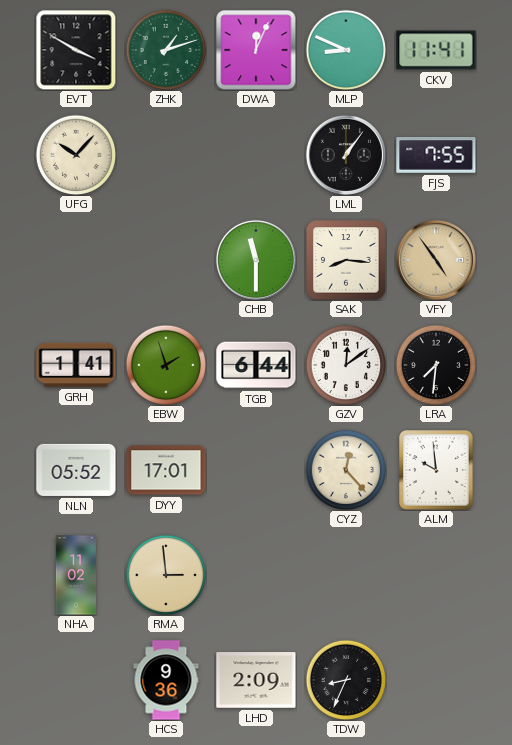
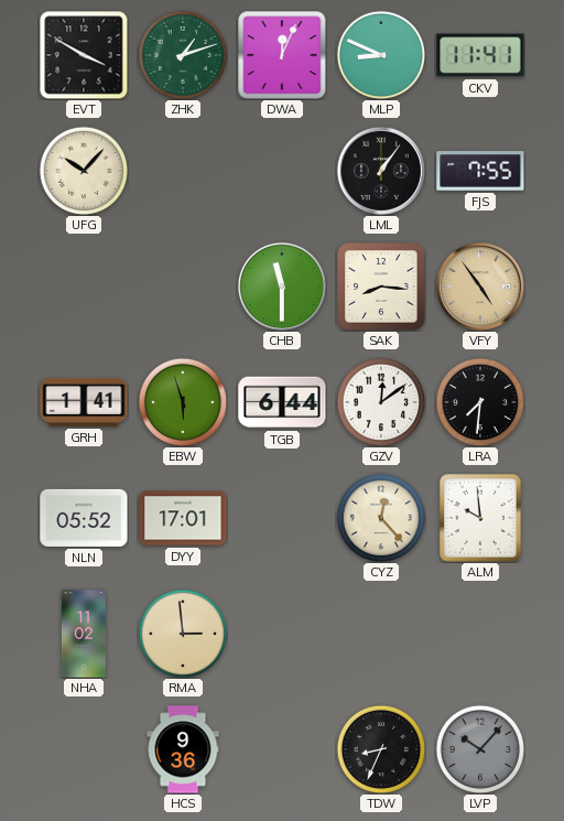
EBW: 1:57 -> 5:57 (183, 402)
LHD: 2:09 -> none (256, 680)
LVP: none -> 10:07 (480, 749)
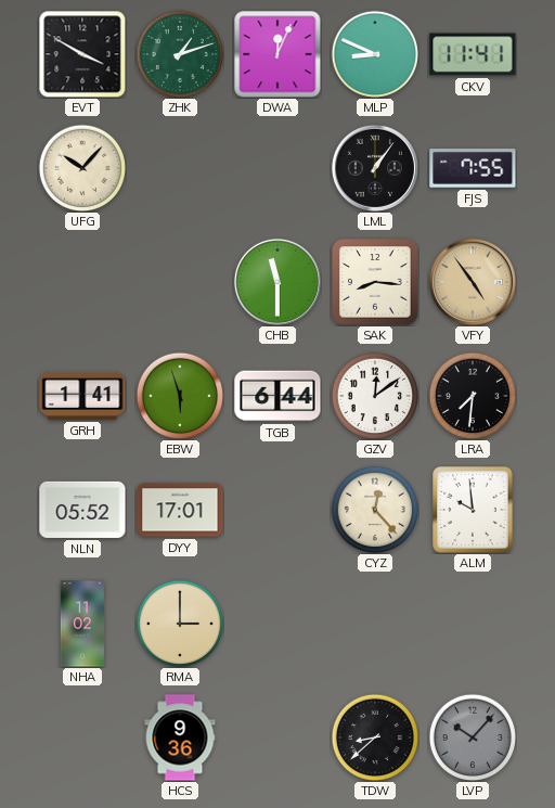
RMA: 2:59 -> 3:00 (180, 624)
TDW: 8:34 -> 8:38 (375, 738)
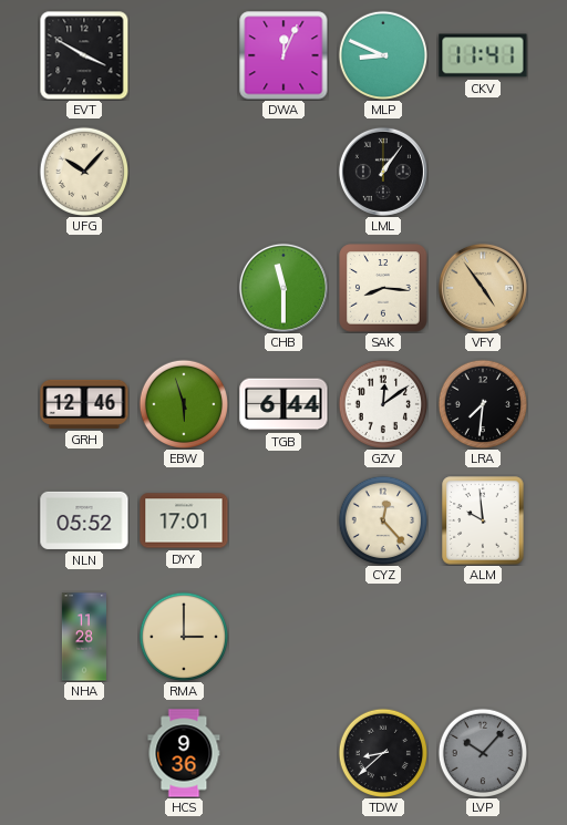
ZHK: 1:12 -> none (180, 54)
FJS: 7:55 -> none (473, 169)
GRH: 1:41 -> 12:46 (84, 404)
NHA: 11:02 -> 11:28 (83, 637)
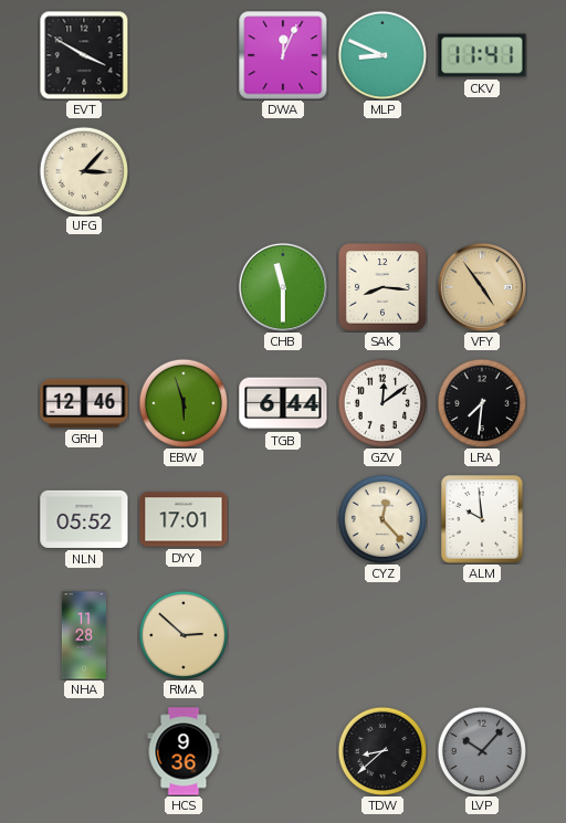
UFG: 10:07 -> 3:07 (84, 171)
LML: 1:06 -> none (383, 172)
RMA: 3:00 -> 2:52 (184, 635)
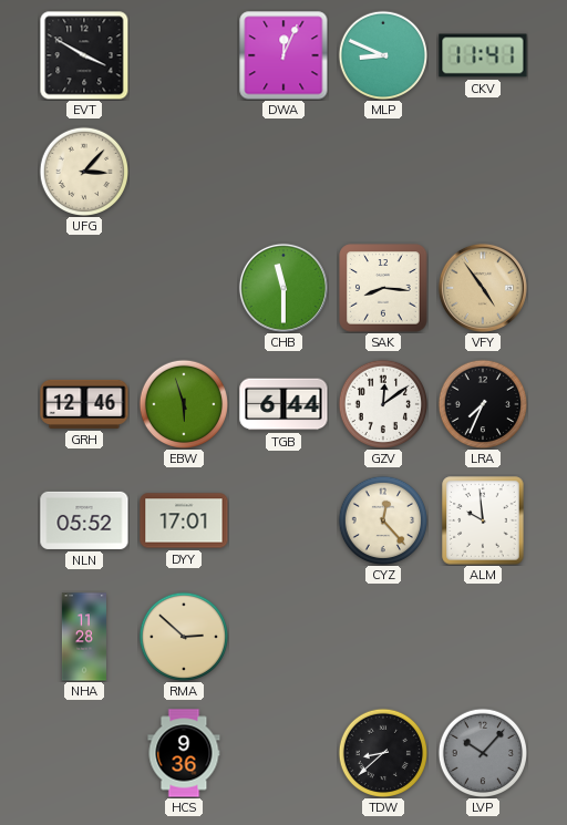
LRA: 7:31 -> 7:34 (483, 404)
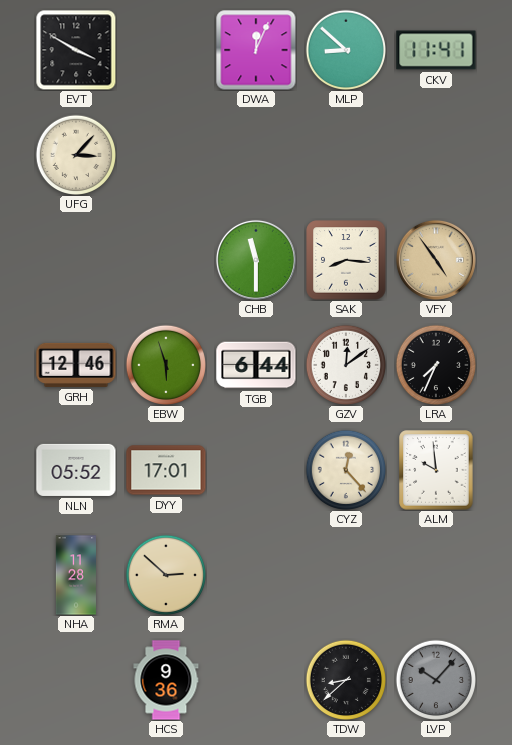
MLP: 8:49 -> 8:52 (346, 50)
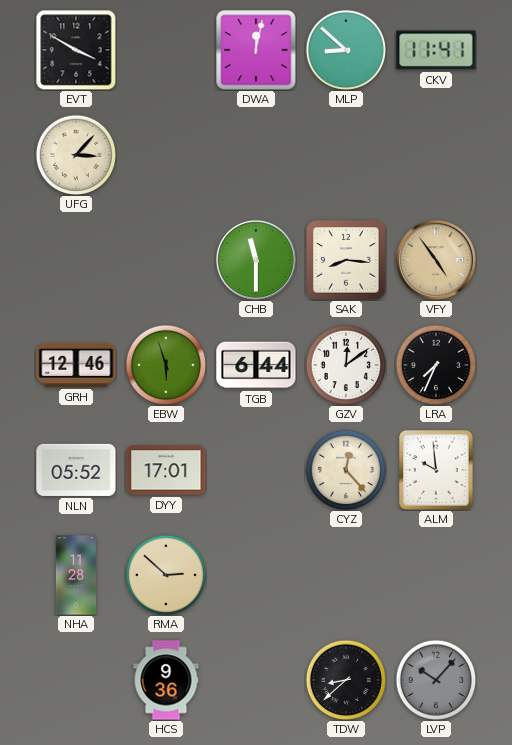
DWA: 12:04 -> 12:02 (256, 50)
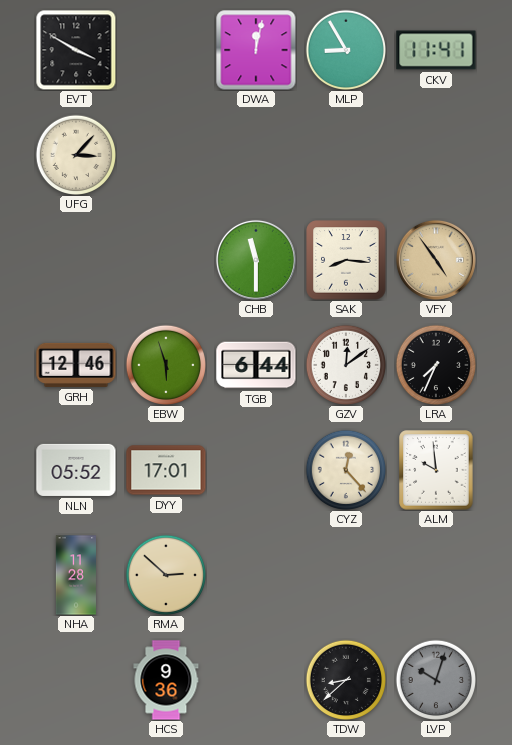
MLP: 8:52 -> 8:55 (346, 50)
LVP: 10:07 -> 10:03 (436, 680)
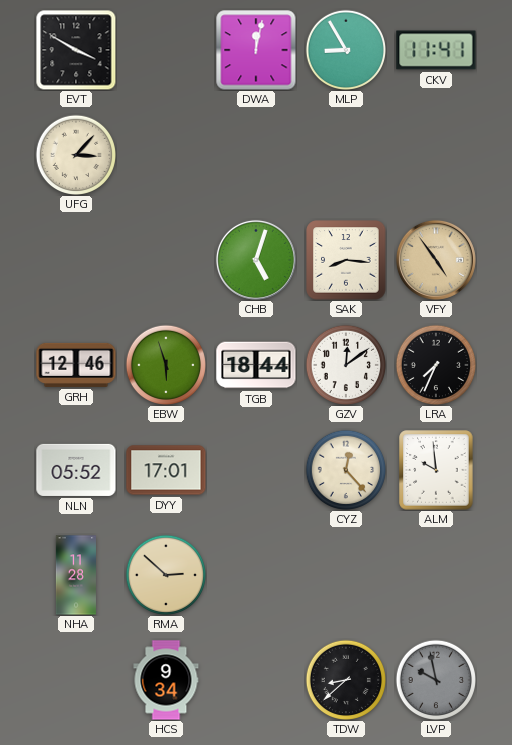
CHB: 11:30 -> 5:03 (256, 260)
TGB: 6:44 -> 18:44 (256, 365)
HCS: 9:36 -> 9:34 (166, 680)
LVP: 10:03 -> 9:58 (436, 680)
